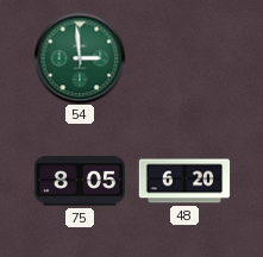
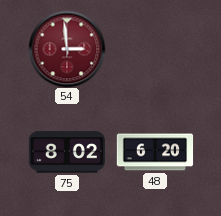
54 dial: green -> burgundy (67, 49)
75: 8:05 -> 8:02 (66, 152)
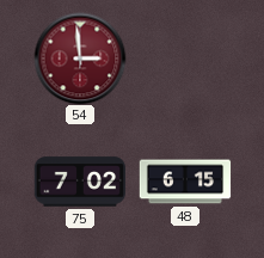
75: 8:02 -> 7:02 (79, 182)
48: 6:20 -> 6:15 (185, 182)
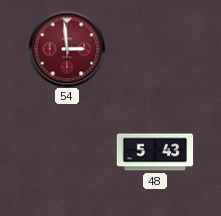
75: 7:02 -> none (79, 182)
48: 6:15 -> 5:43 (155, 152)
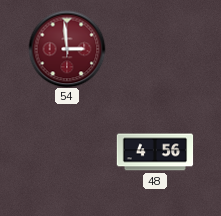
48: 5:43 -> 4:56 (155, 152)
